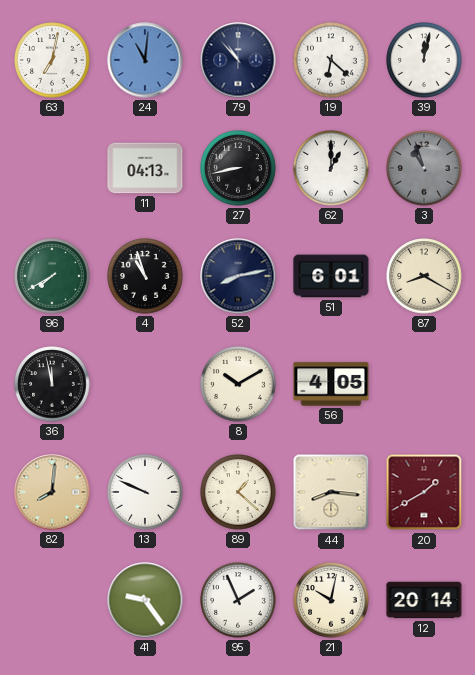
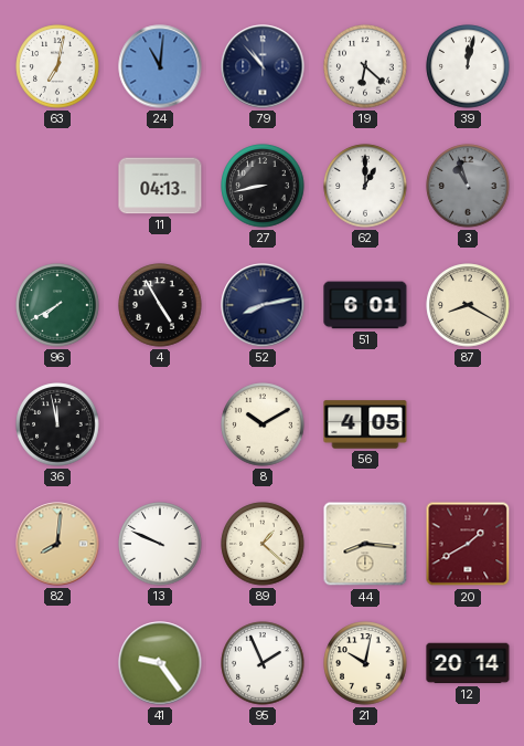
4: 10:57 -> 4:55 (160, 305)
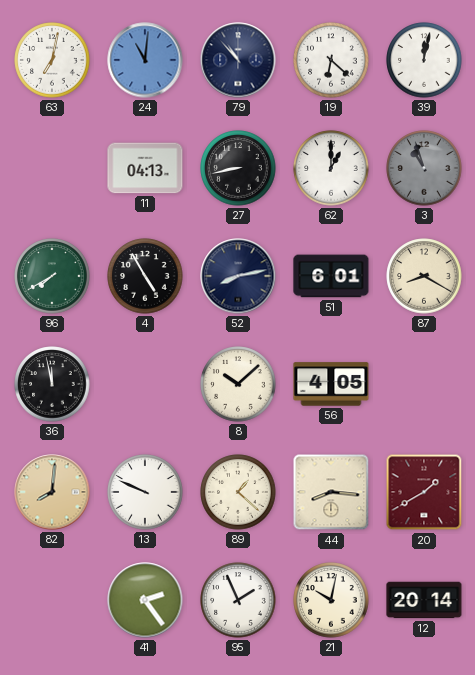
8: 10:10 -> 10:08 (238, 384)
41: 9:24 -> 2:24 (145, 600)
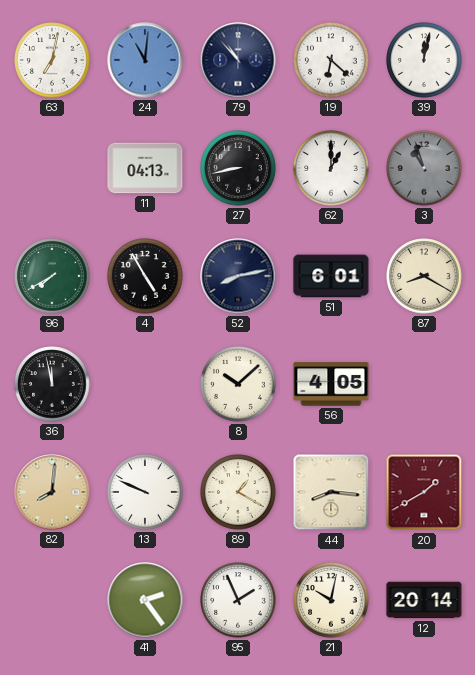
89: 1:22 -> 1:20 (238, 492)
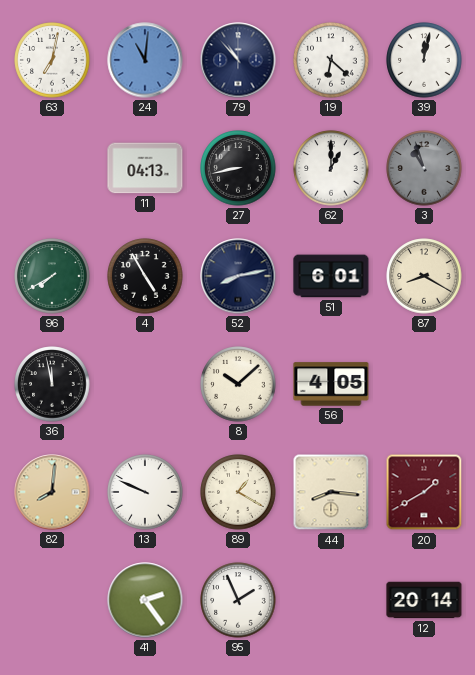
21: 10:02 -> none (331, 600)
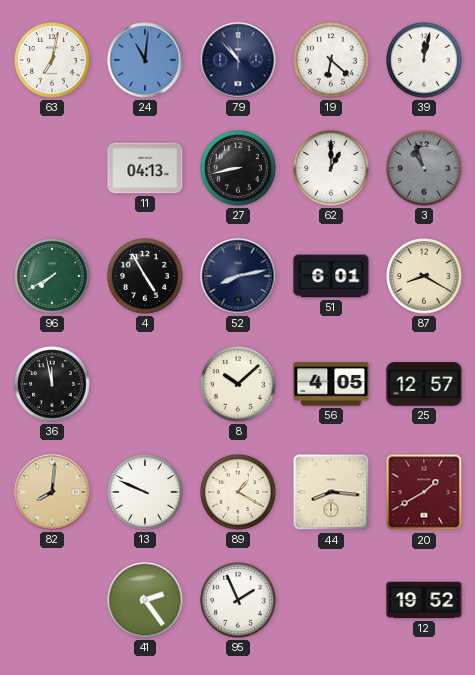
25: none -> 12:57 (424, 384)
12: 20:14 -> 19:52 (424, 600)
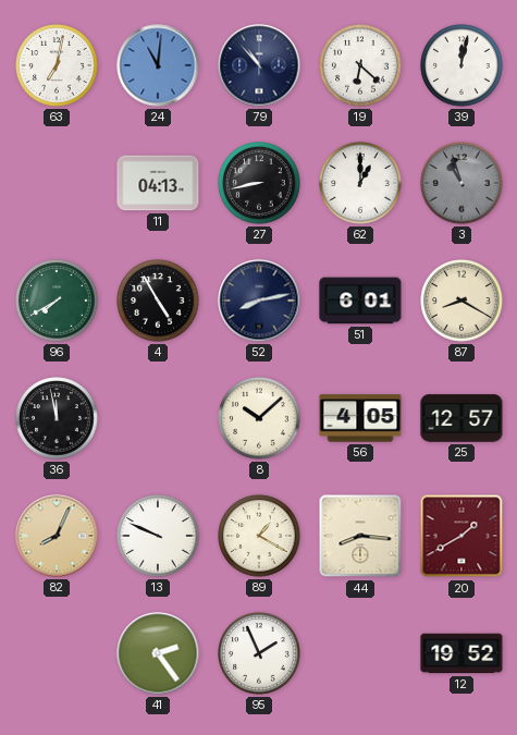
82: 8:01 -> 8:04 (57, 536)
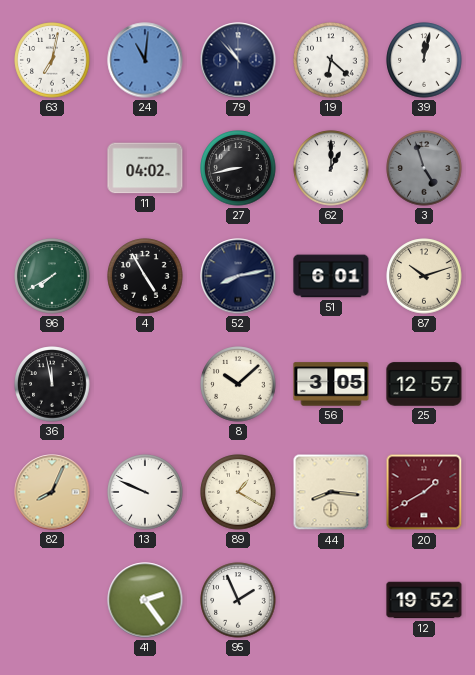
11: 04:13 -> 04:02 (145, 168)
3: 10:57 -> 4:57 (424, 168)
87: 8:20 -> 10:12 (424, 276)
56: 4:05 -> 3:05 (331, 384)
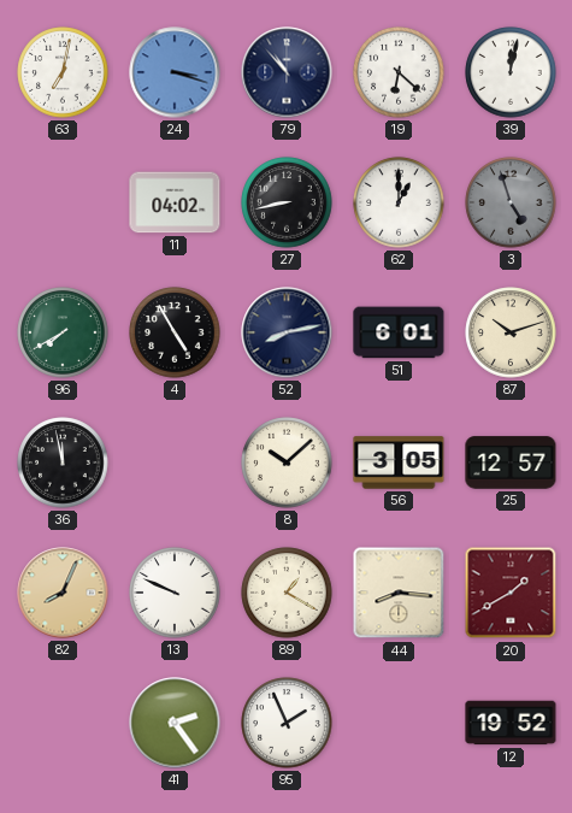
24: 11:01 -> 3:18 (175, 72)
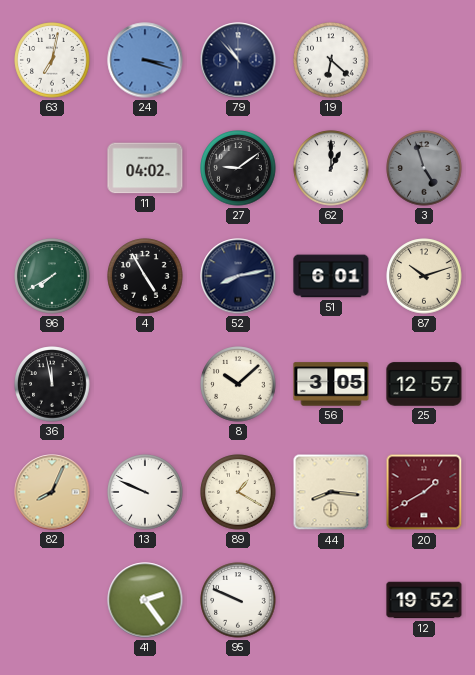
39: 12:02 -> none (511, 72)
27: 8:43 -> 9:09 (238, 168)
95: 1:56 -> 9:49 (238, 600)
